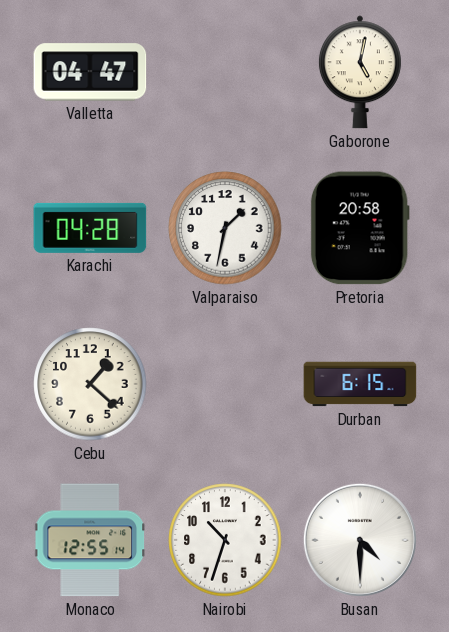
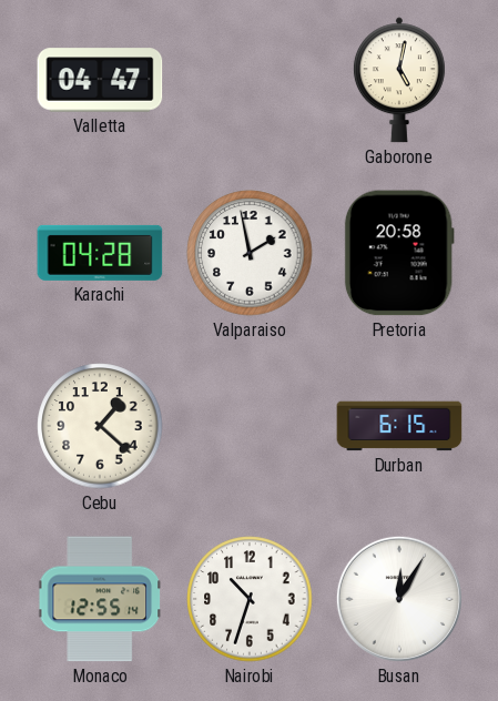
Valparaiso: 1:32 -> 1:58 (250, 253)
Busan: 4:30 -> 12:05 (399, 599)
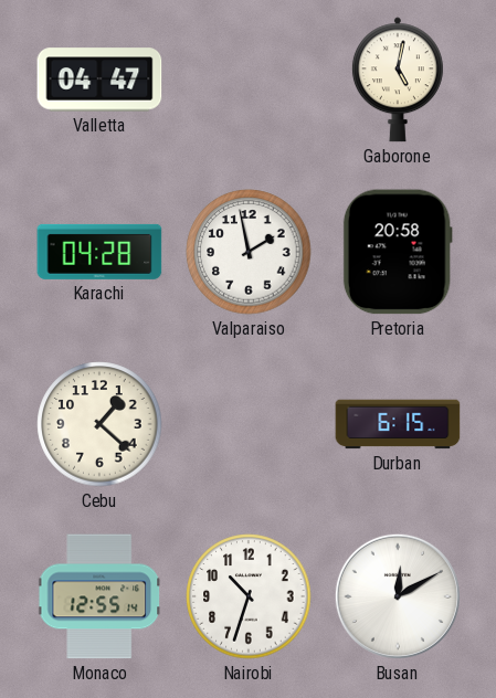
Busan: 12:05 -> 12:10 (398, 596)
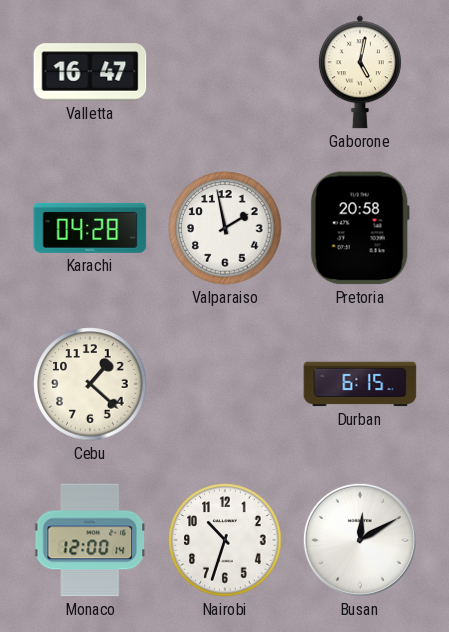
Valletta: 04:47 -> 16:47 (90, 72)
Monaco: 12:55 -> 12:00 (90, 540)
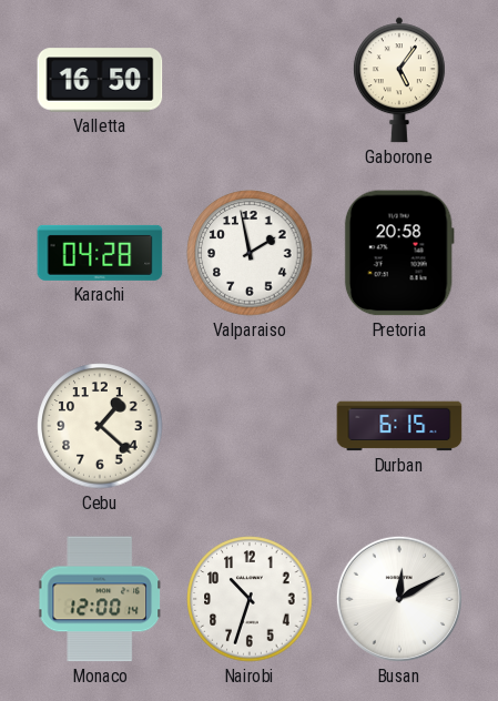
Valletta: 16:47 -> 16:50 (100, 80)
Gaborone: 5:02 -> 5:06 (399, 80)
